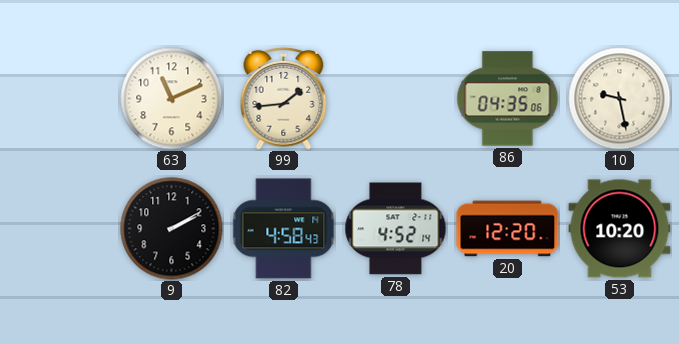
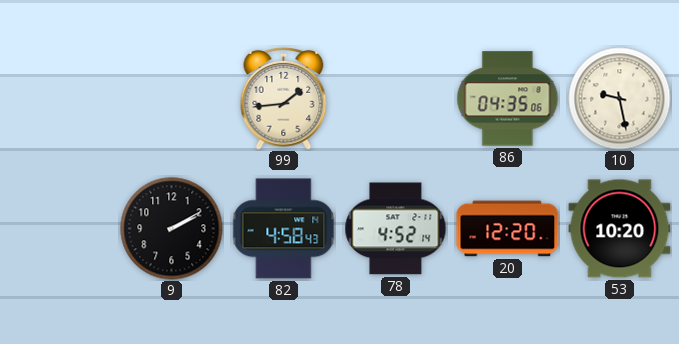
63: 11:11 -> none (172, 99)
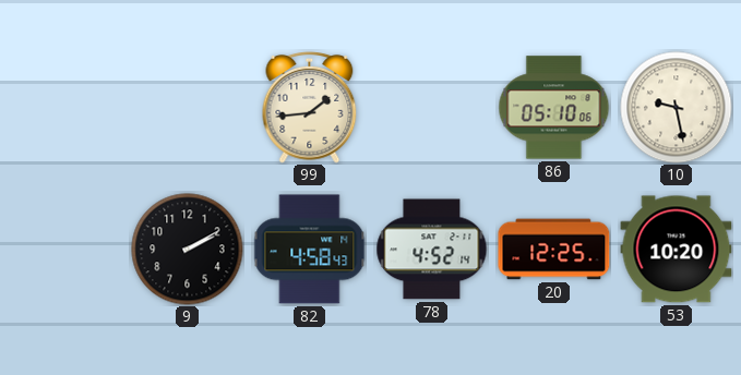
86: 04:35 -> 05:10 (554, 108)
20: 12:20 -> 12:25 (554, 250)
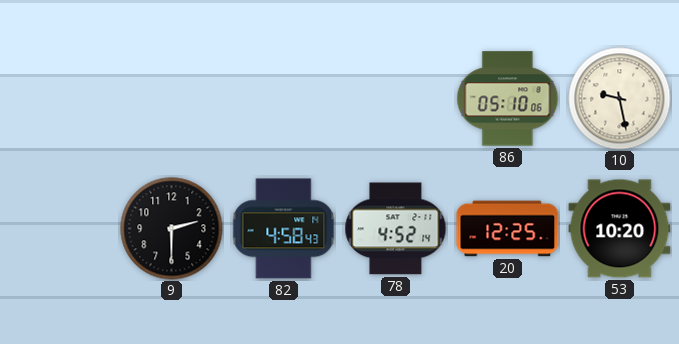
99: 1:44 -> none (310, 108)
9: 2:10 -> 2:30 (172, 229)
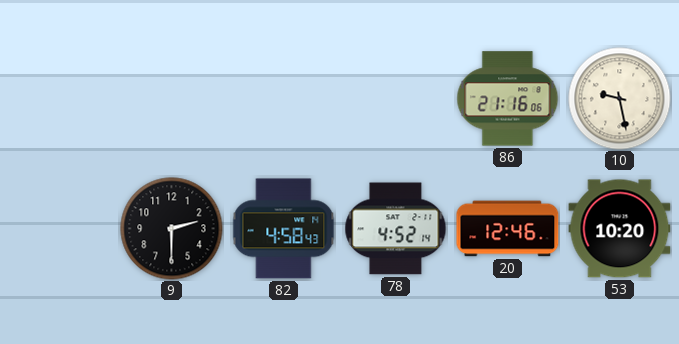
86: 05:10 -> 21:16 (508, 99)
20: 12:25 -> 12:46 (508, 229)
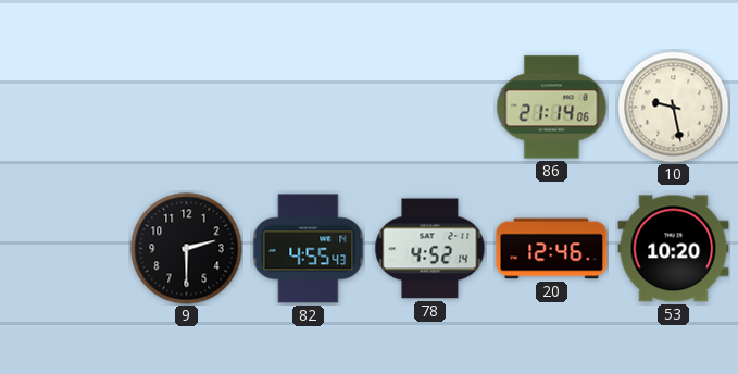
86: 21:16 -> 21:14 (552, 108)
82: 4:58 -> 4:55 (309, 249)
